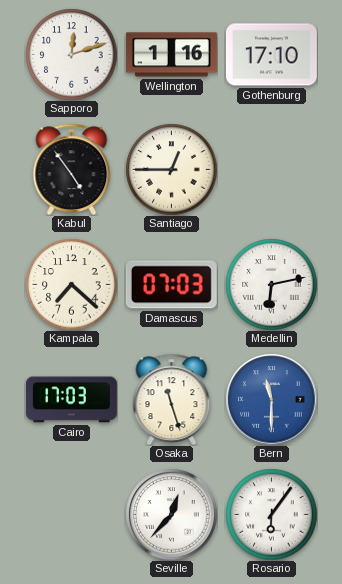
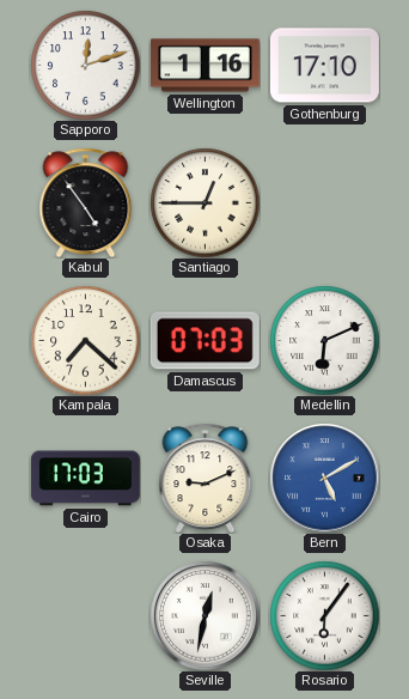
Medellin: 6:13 -> 6:11 (324, 340)
Osaka: 11:27 -> 9:11 (206, 478)
Bern: 11:30 -> 5:10 (324, 478)
Seville: 12:37 -> 12:32 (204, 615)
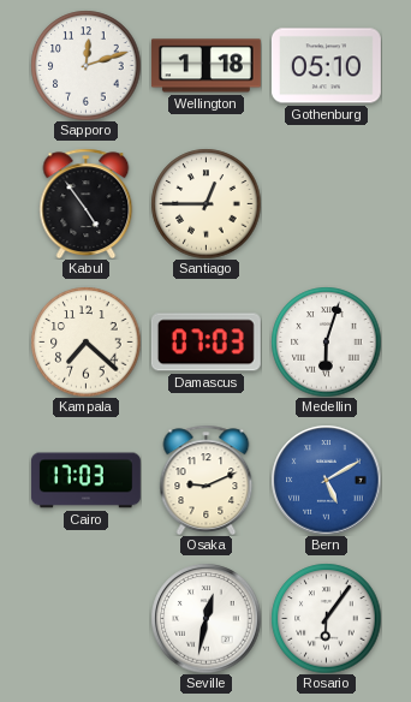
Wellington: 1:16 -> 1:18 (205, 66)
Gothenburg: 17:10 -> 05:10 (326, 66)
Medellin: 6:11 -> 6:03 (326, 341)
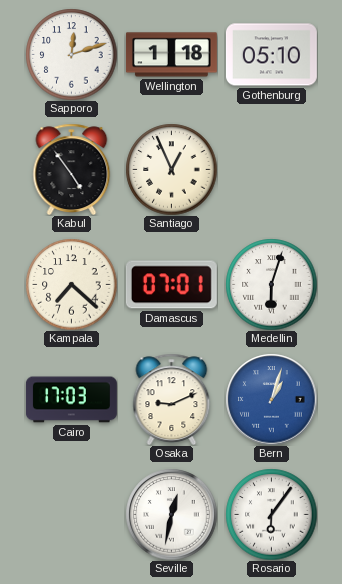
Santiago: 12:45 -> 12:56 (171, 169)
Damascus: 07:03 -> 07:01 (171, 285)
Bern: 5:10 -> 1:03 (271, 399)
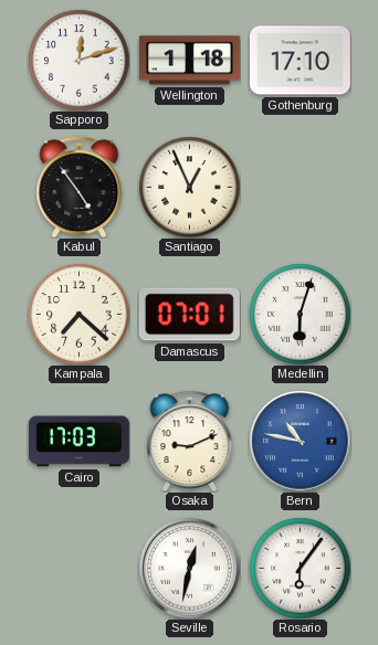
Gothenburg: 05:10 -> 17:10 (300, 61)
Bern: 1:03 -> 10:47 (300, 441)
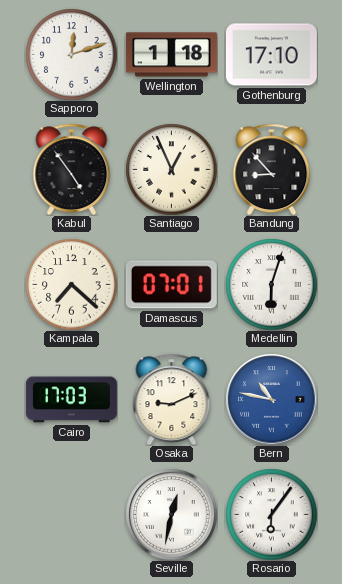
Bandung: none -> 8:53 (272, 169)
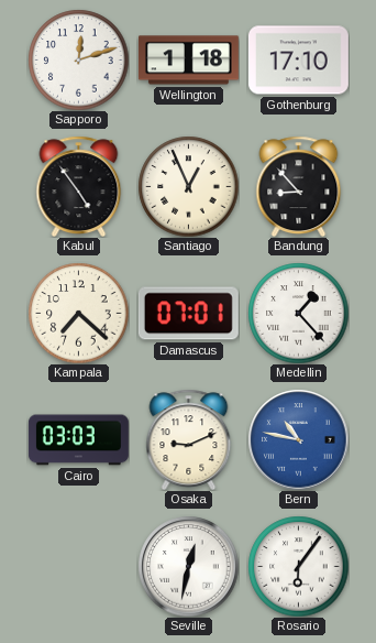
Medellin: 6:03 -> 1:23 (298, 313)
Cairo: 17:03 -> 03:03 (78, 440)
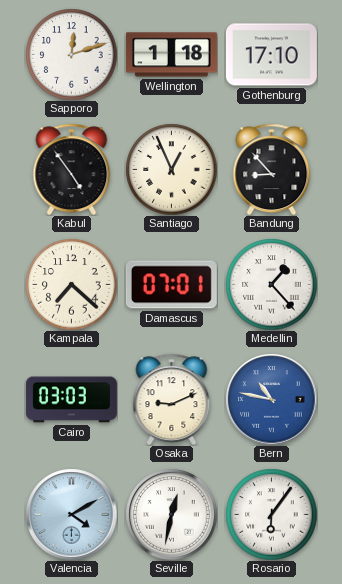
Valencia: none -> 4:10 (71, 514)
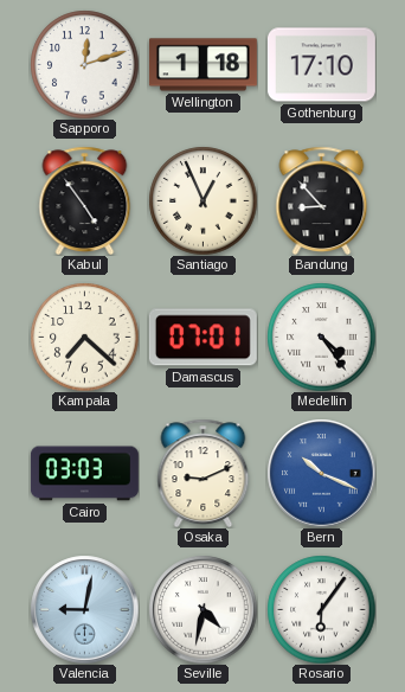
Medellin: 1:23 -> 4:24 (321, 337)
Bern: 10:47 -> 10:19 (321, 473)
Valencia: 4:10 -> 9:02 (84, 609)
Seville: 12:32 -> 4:32 (202, 609)
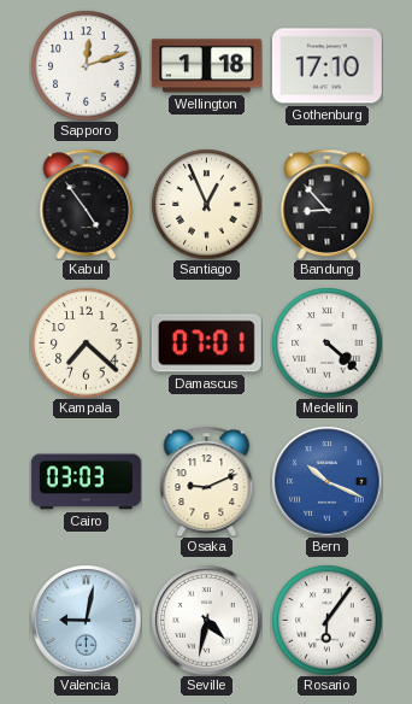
Medellin: 4:24 -> 4:22 (326, 342)
